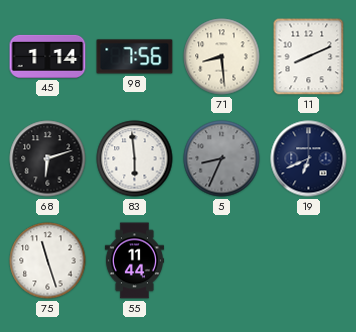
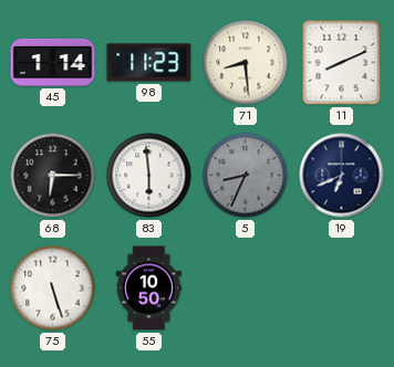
98: 7:56 -> 11:23 (149, 63)
68: 6:12 -> 6:15 (53, 176)
75: 11:27 -> 5:27 (53, 289)
55: 11:44 -> 10:50 (148, 289)
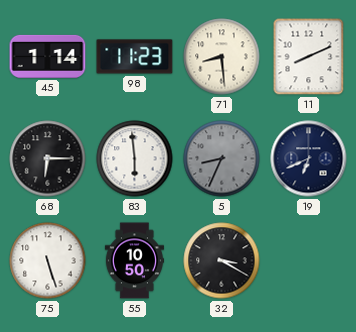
32: none -> 3:20 (222, 261)
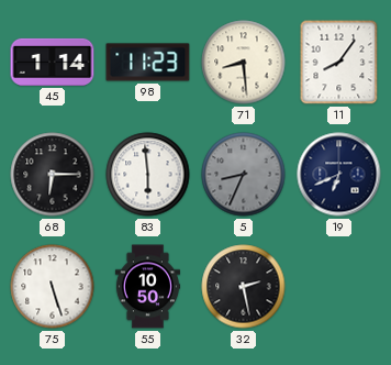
11: 8:11 -> 8:06 (339, 63)
32: 3:20 -> 2:28 (244, 287)
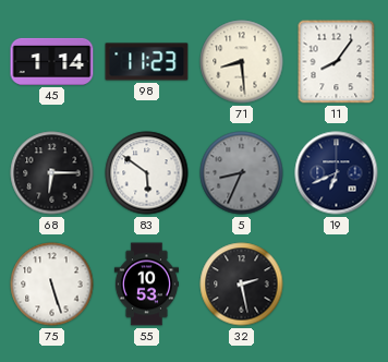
83: 5:59 -> 5:51 (147, 173)
55: 10:50 -> 10:53 (146, 285)
